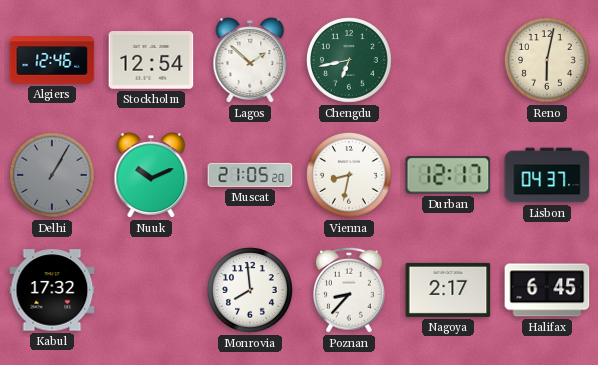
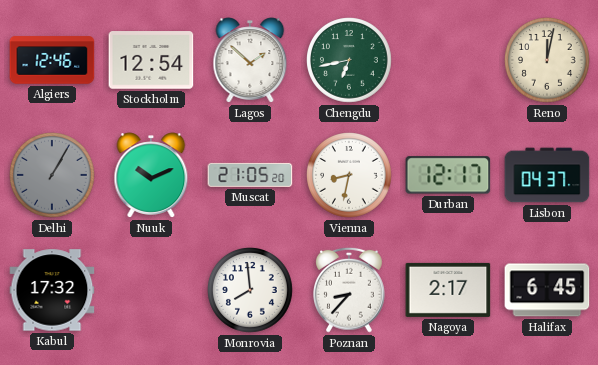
Reno: 6:02 -> 12:02 (548, 61)
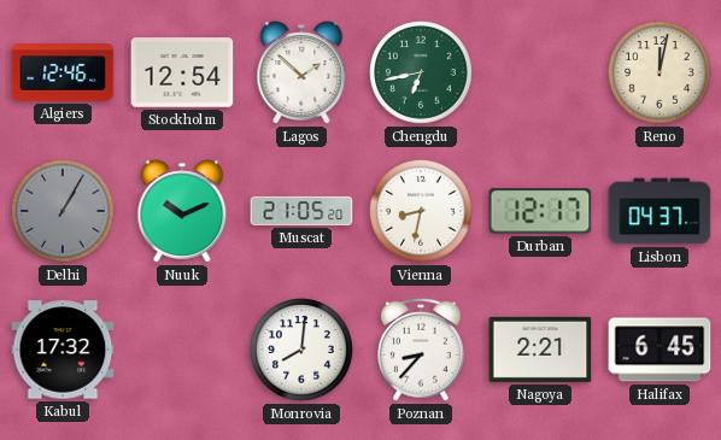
Monrovia: 7:59 -> 8:01 (303, 351)
Nagoya: 2:17 -> 2:21 (540, 350)
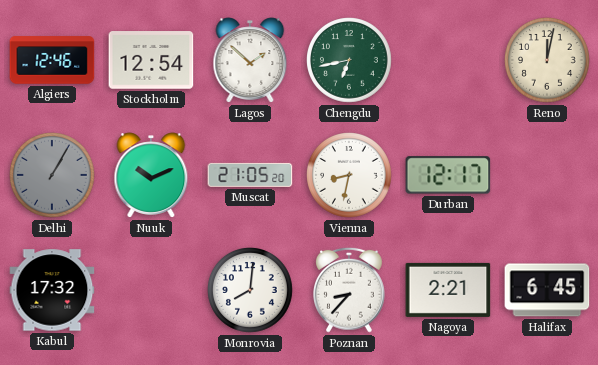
Lisbon: 04:37 -> none (660, 211)
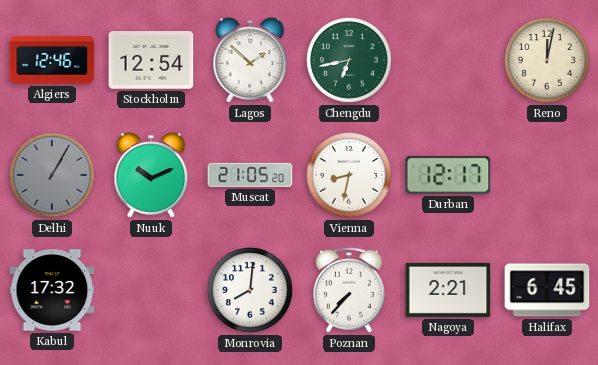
Poznan: 8:37 -> 7:37 (350, 290)
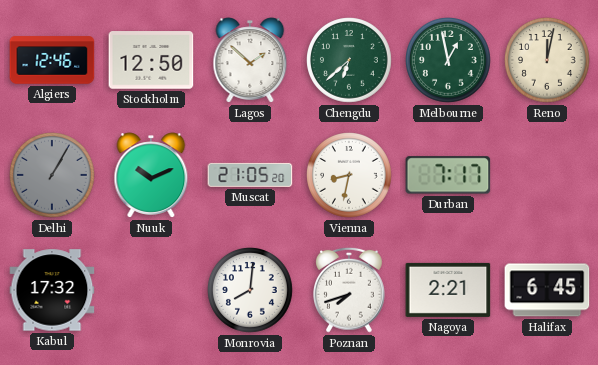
Stockholm: 12:54 -> 12:50 (151, 60)
Chengdu: 6:43 -> 6:38 (350, 61)
Melbourne: none -> 12:58 (449, 61)
Durban: 12:17 -> 7:17 (448, 175)
Poznan: 7:37 -> 7:42 (350, 290)
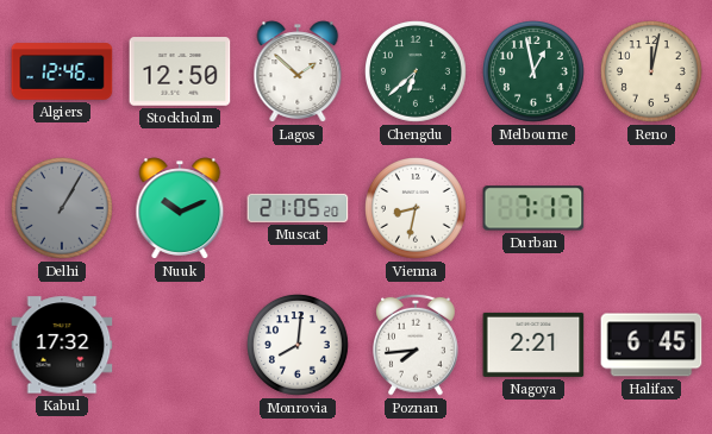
Poznan: 7:42 -> 7:44 (417, 345)
